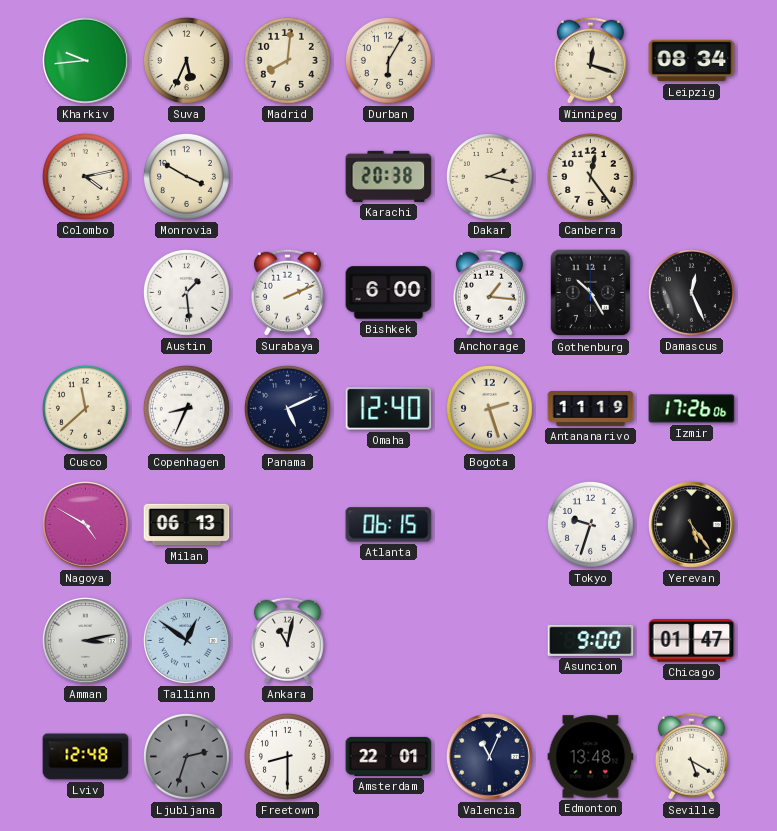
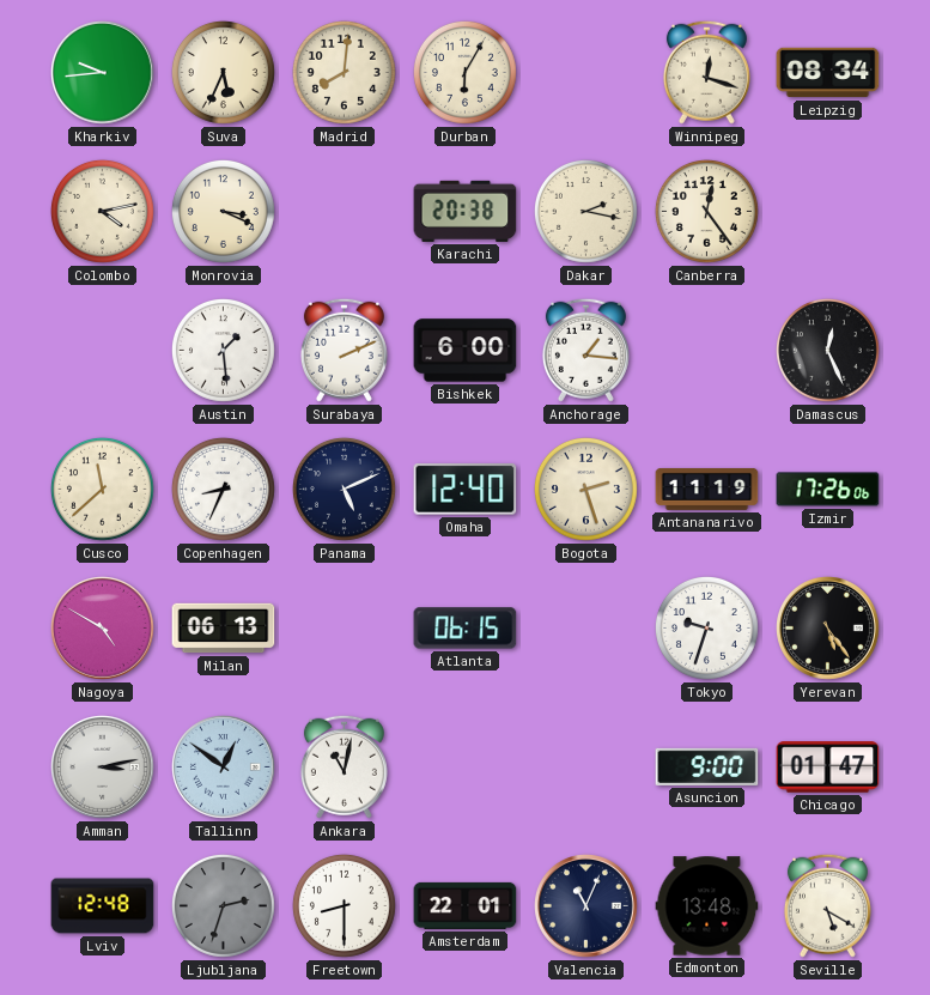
Monrovia: 3:50 -> 3:19 (223, 211)
Gothenburg: 10:25 -> none (591, 293)
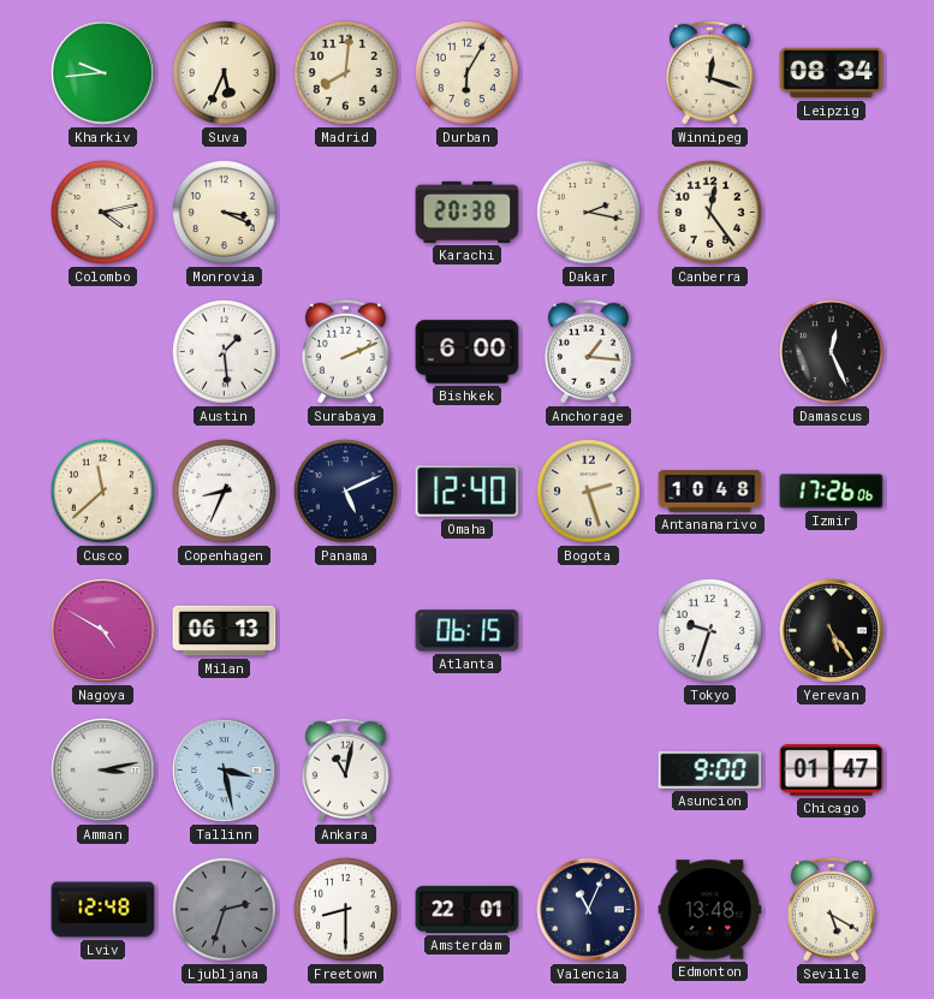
Antananarivo: 11:19 -> 10:48 (710, 490)
Tallinn: 12:51 -> 3:28 (225, 771)
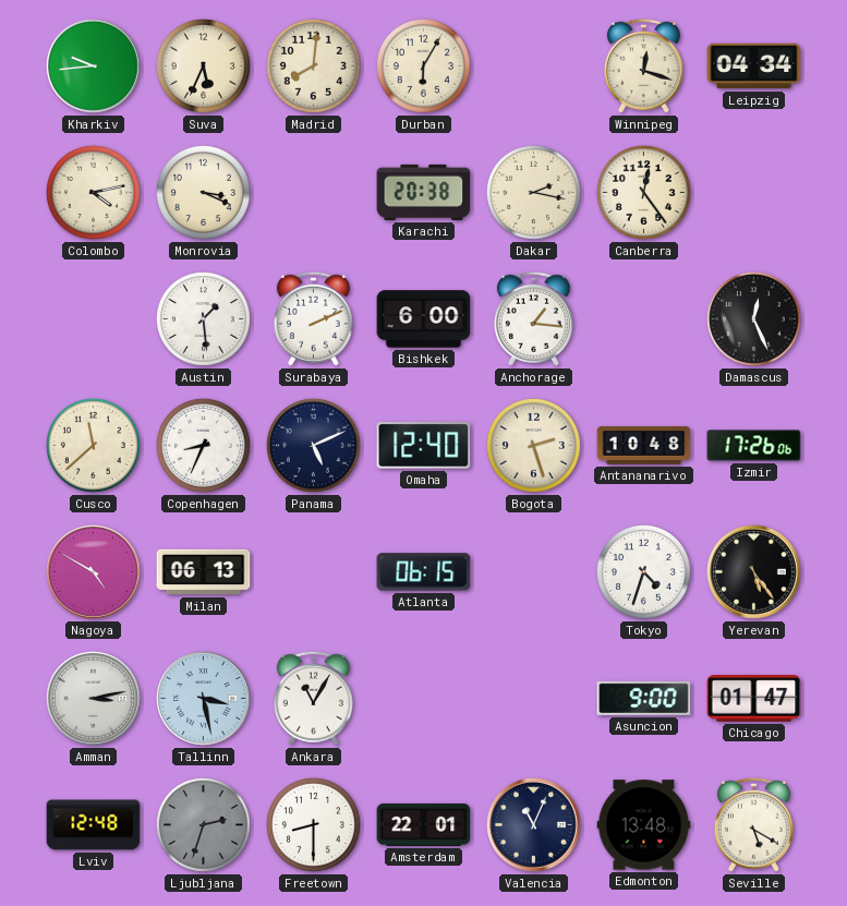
Leipzig: 08:34 -> 04:34 (754, 67)
Tokyo: 9:33 -> 4:33 (643, 571)
Ankara: 11:02 -> 11:05 (313, 698)
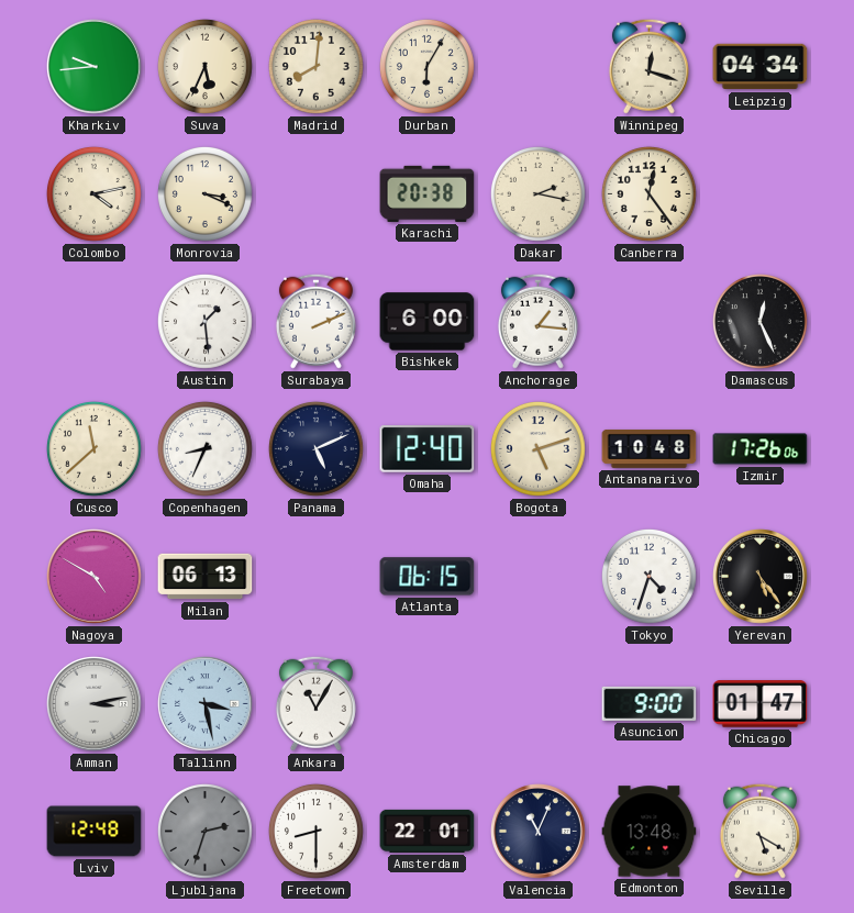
Bogota: 2:27 -> 5:12 (537, 448)
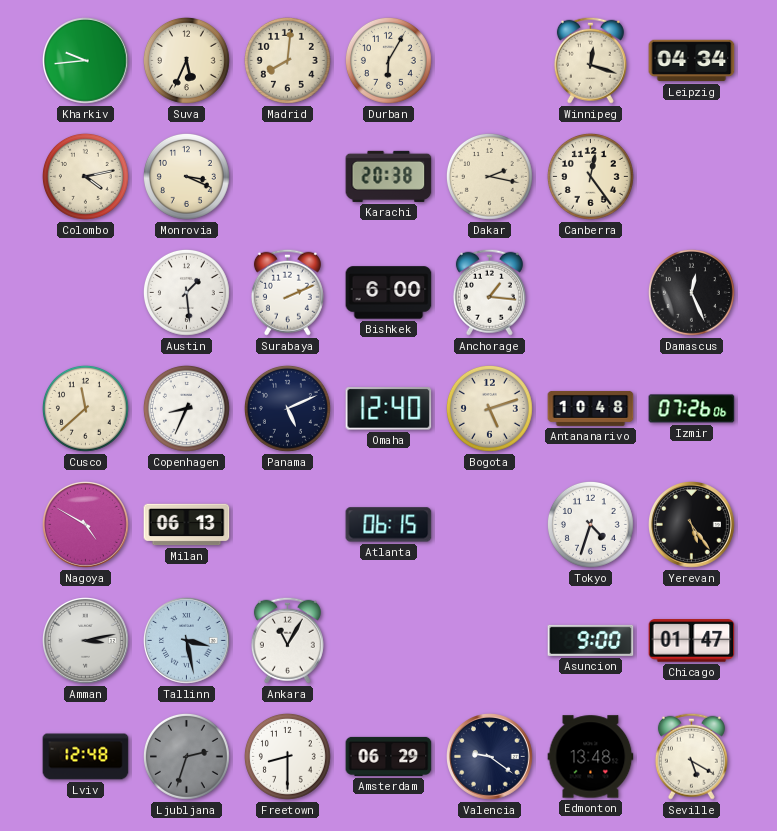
Izmir: 17:26 -> 07:26 (692, 409)
Amsterdam: 22:01 -> 06:29 (389, 756)
Valencia: 11:04 -> 9:21 (490, 757)
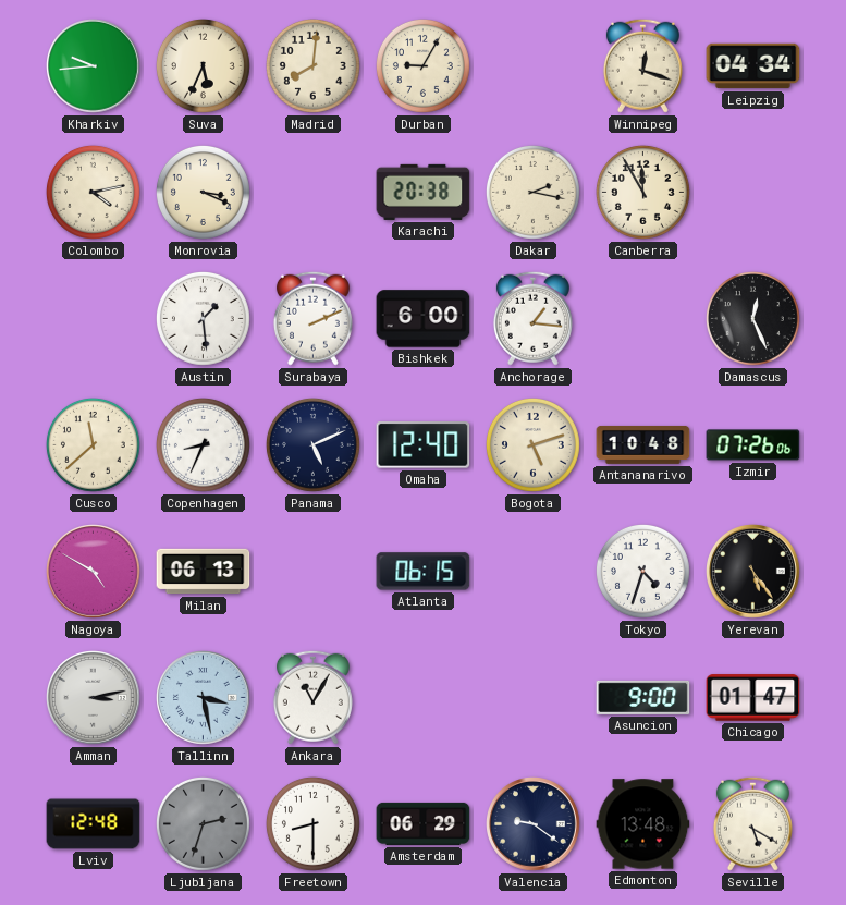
Durban: 6:05 -> 9:05 (422, 65)
Canberra: 12:24 -> 11:55 (642, 192)
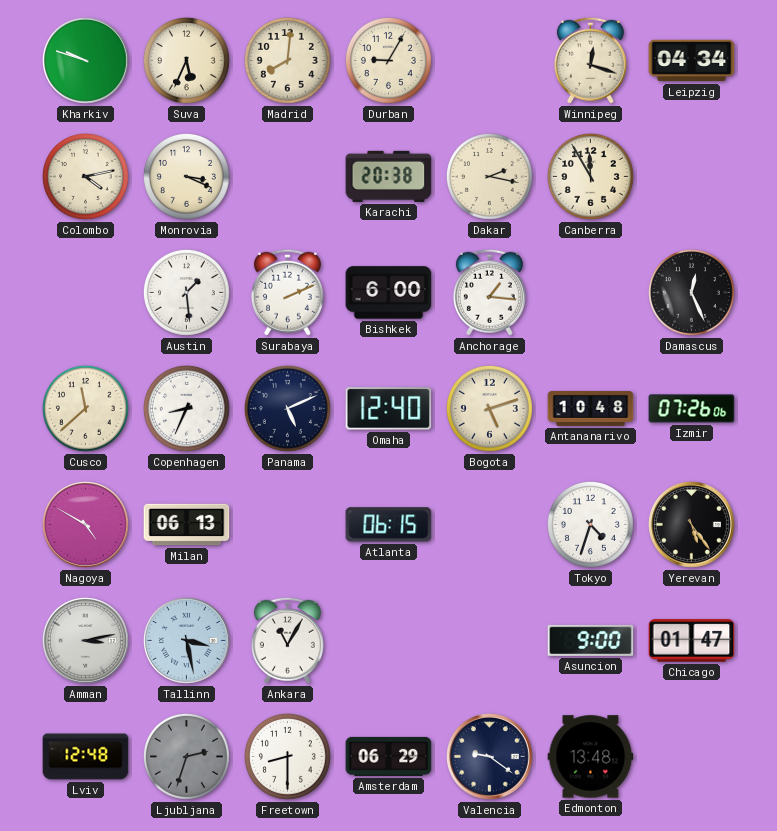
Kharkiv: 9:44 -> 9:48 (86, 61)
Seville: 5:20 -> none (752, 823)
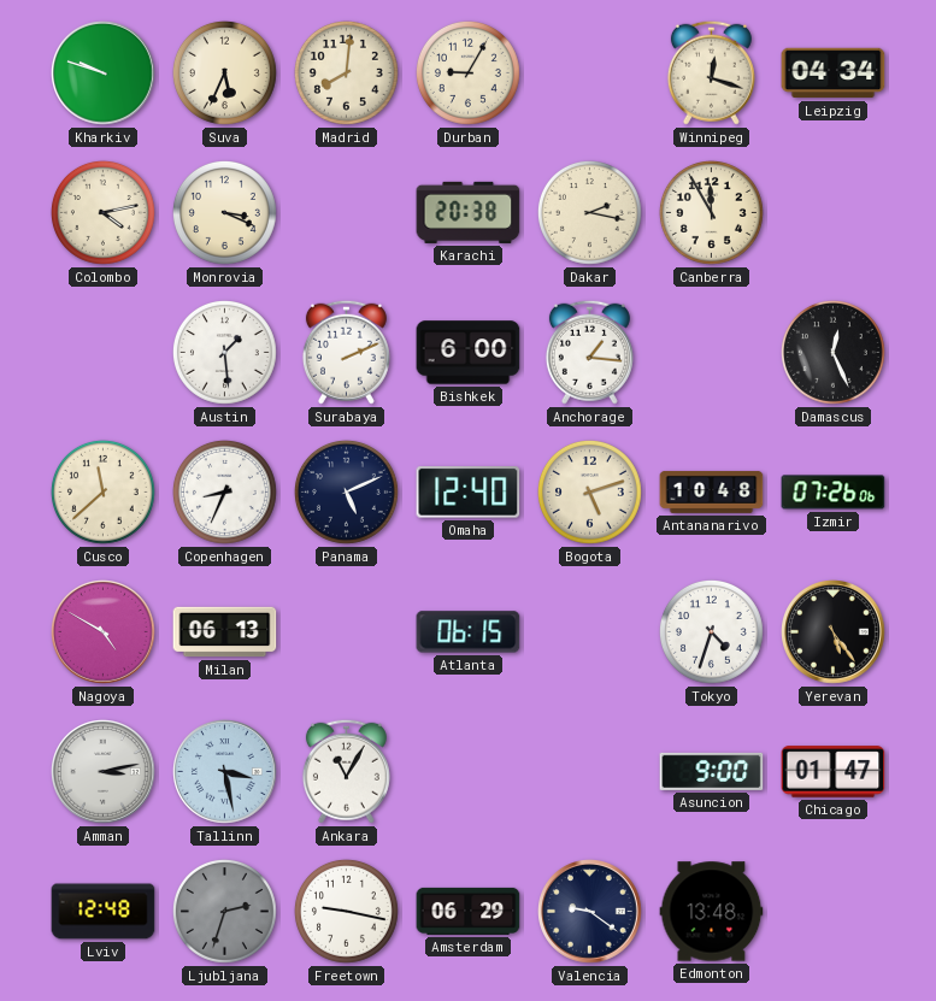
Freetown: 8:30 -> 9:17 (346, 911)
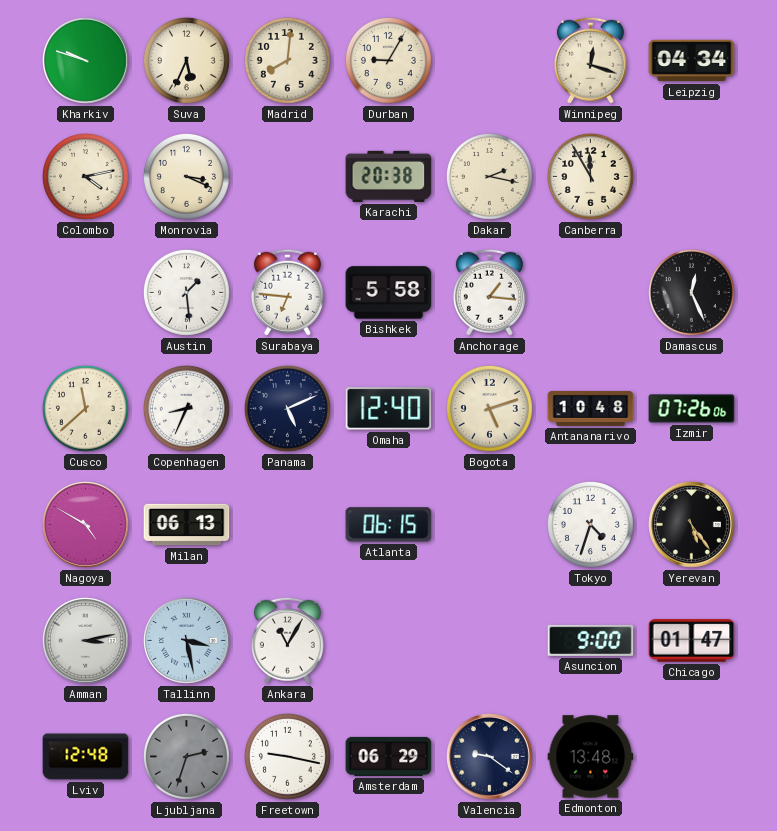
Surabaya: 2:11 -> 6:46 (287, 292)
Bishkek: 6:00 -> 5:58 (389, 293)
